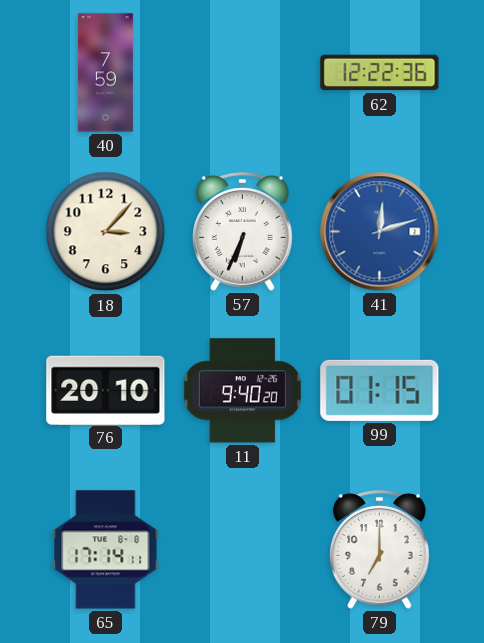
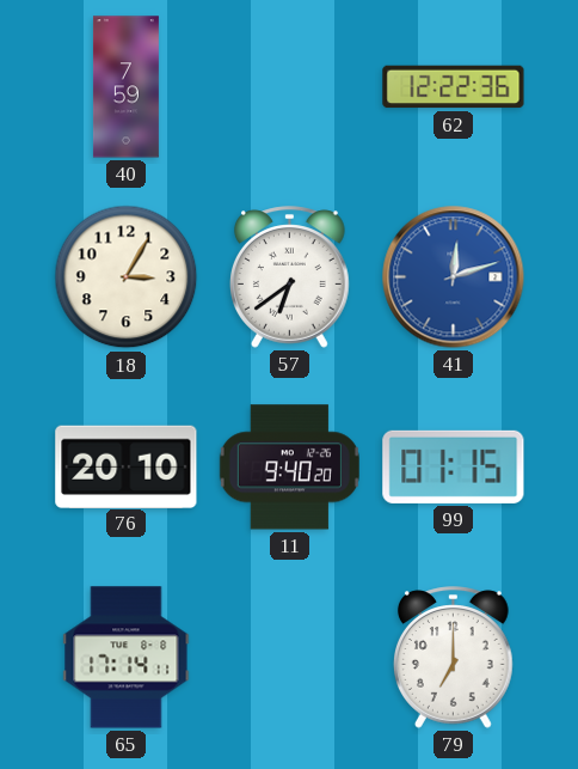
18: 3:07 -> 3:05 (127, 277)
57: 6:34 -> 6:39 (290, 277)
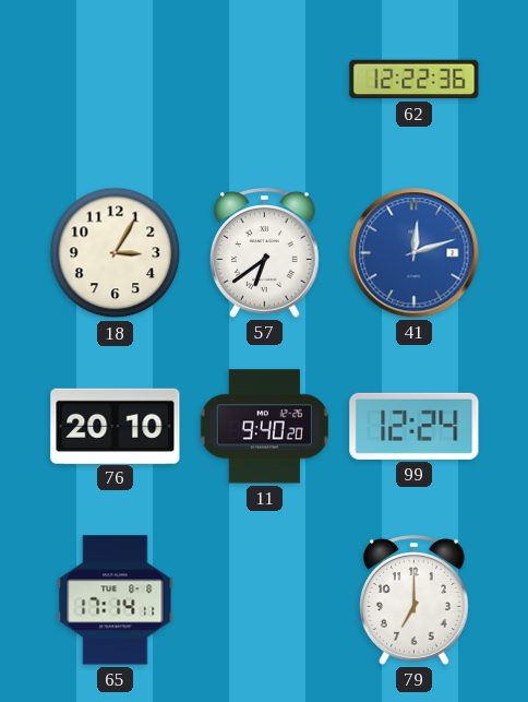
40: 7:59 -> none (125, 87)
99: 01:15 -> 12:24 (415, 426)
